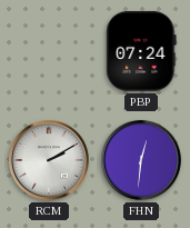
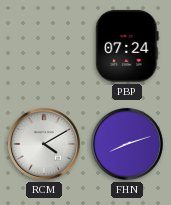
RCM: 2:10 -> 4:10 (44, 144)
FHN: 12:31 -> 8:12 (127, 144)
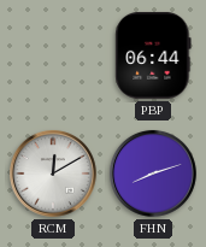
PBP: 07:24 -> 06:44 (153, 55)
RCM: 4:10 -> 12:10 (53, 174)
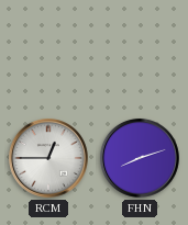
PBP: 06:44 -> none (153, 55)
RCM: 12:10 -> 12:45 (48, 158)
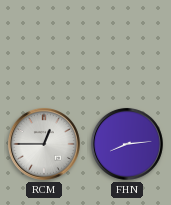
FHN: 8:12 -> 8:14 (127, 144)
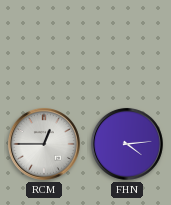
FHN: 8:14 -> 4:14 (127, 144)
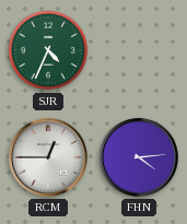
SJR: none -> 4:34 (48, 50)
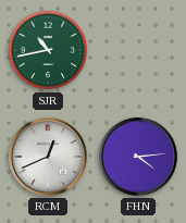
SJR: 4:34 -> 10:43 (48, 50)
RCM: 12:45 -> 12:41 (48, 157)
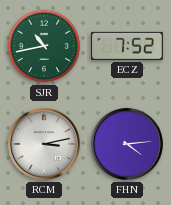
ECZ: none -> 7:52 (128, 46)
RCM: 12:41 -> 3:13 (44, 144)
